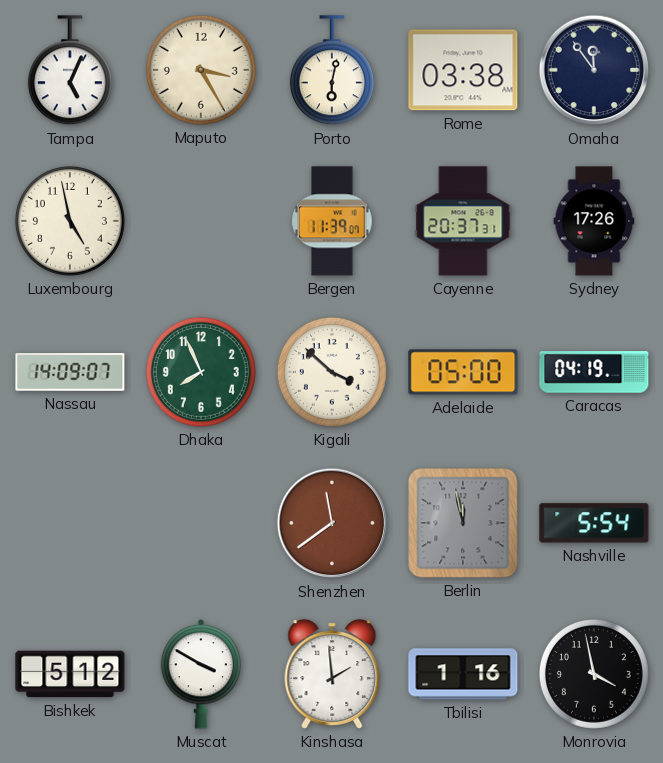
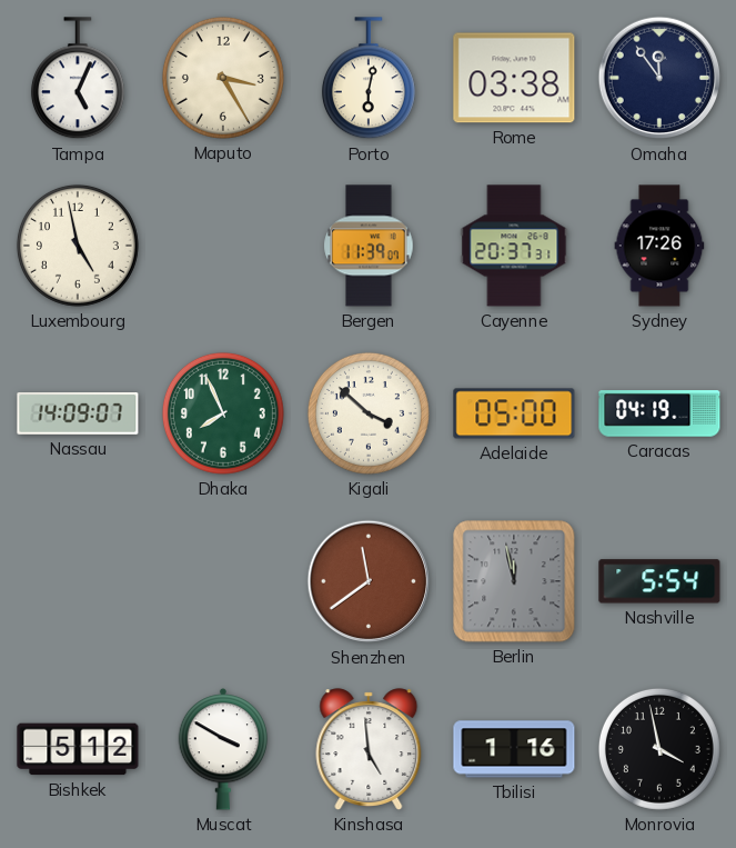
Kinshasa: 1:59 -> 4:59 (369, 749)
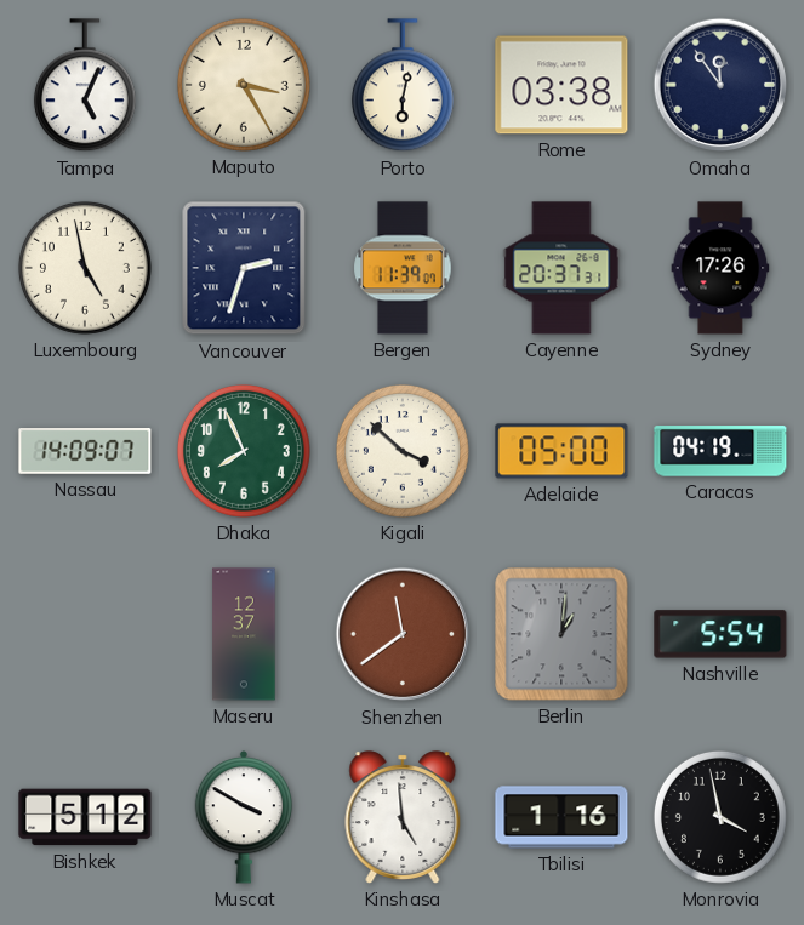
Vancouver: none -> 2:33 (244, 268)
Maseru: none -> 12:37 (244, 634)
Berlin: 11:58 -> 1:01 (561, 634)
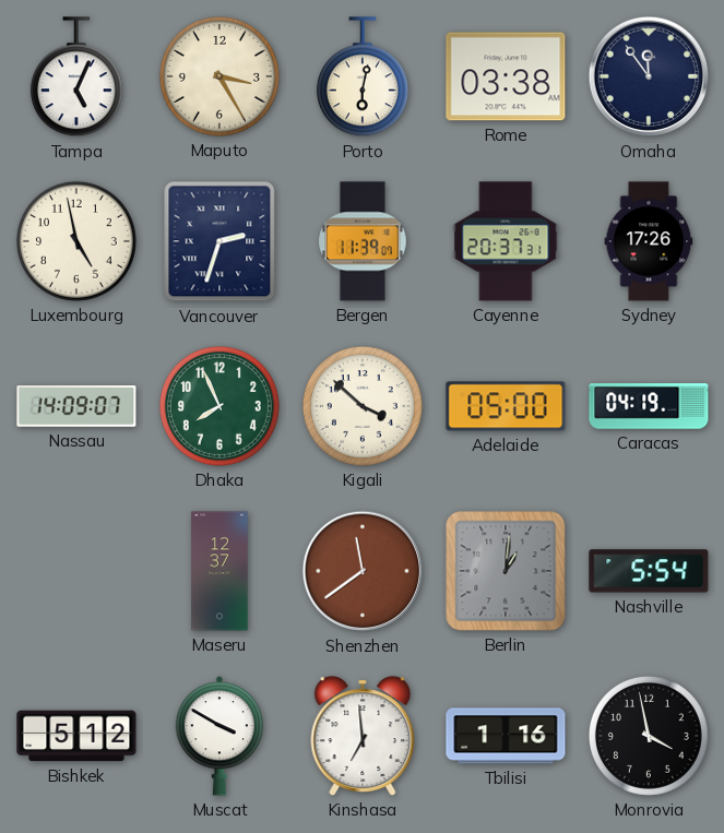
Kinshasa: 4:59 -> 6:59 (363, 736)
